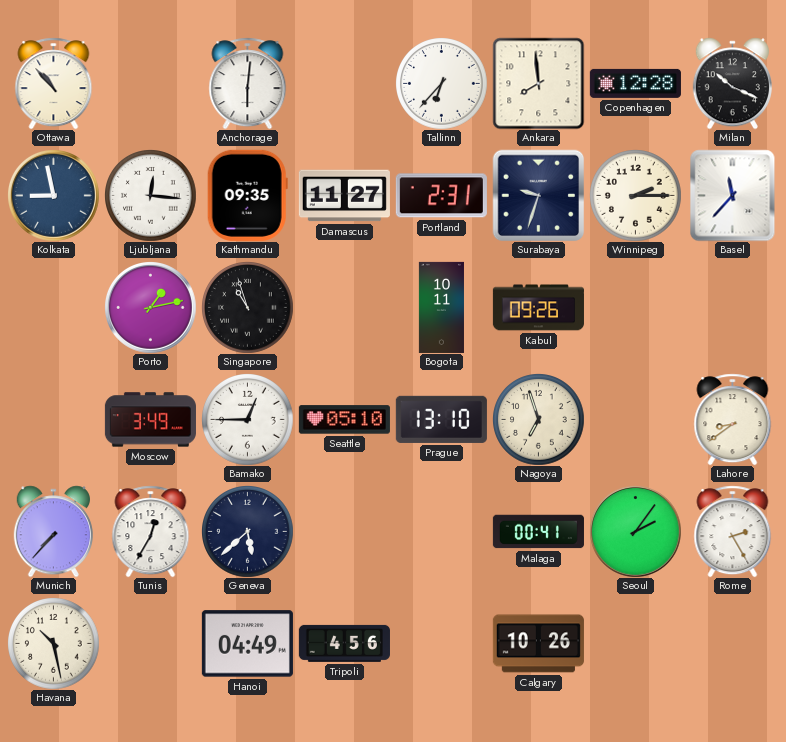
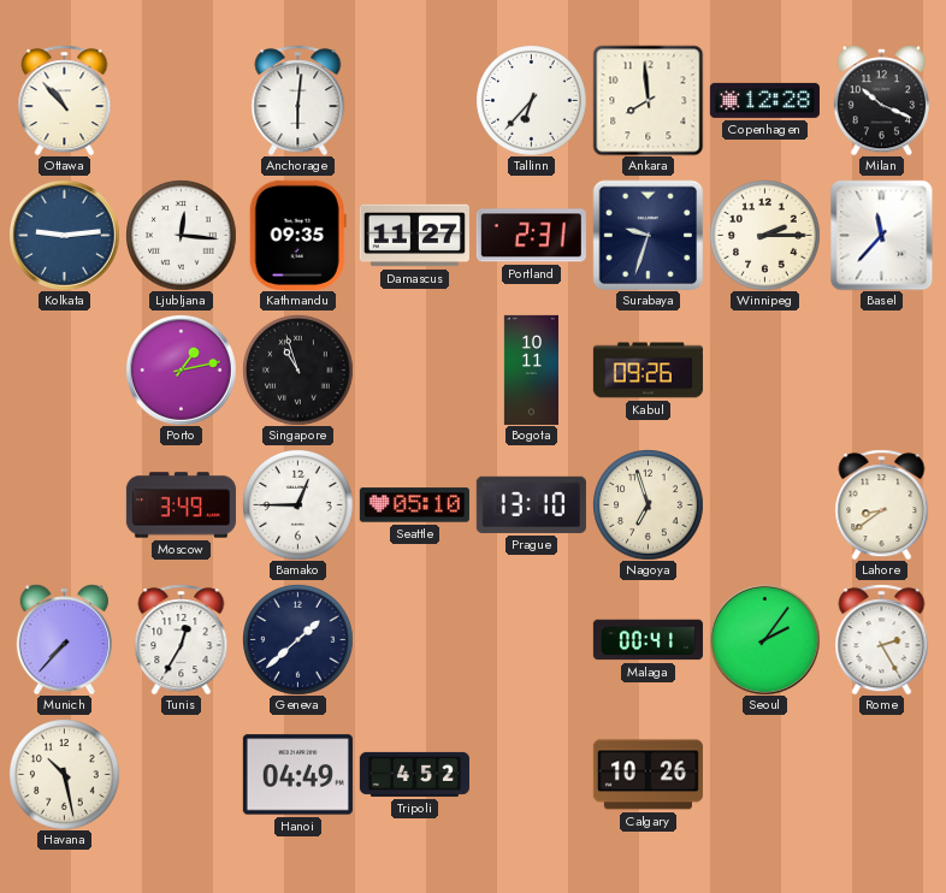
Kolkata: 8:58 -> 9:14 (65, 236)
Geneva: 5:38 -> 1:38 (297, 639)
Tripoli: 4:56 -> 4:52 (414, 774)
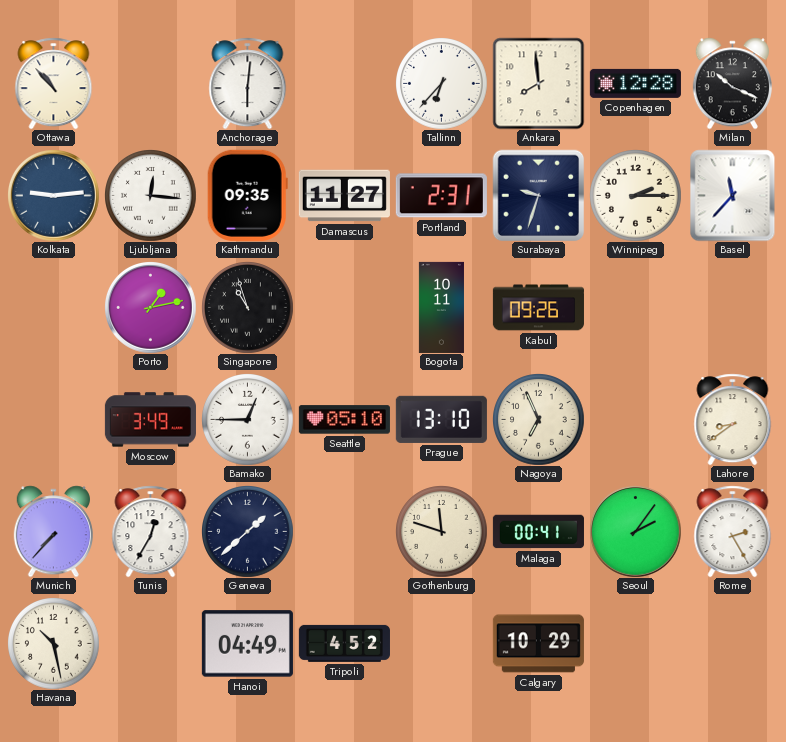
Nagoya: 6:57 -> 6:56 (538, 419)
Gothenburg: none -> 11:48 (441, 531)
Calgary: 10:26 -> 10:29 (538, 644)
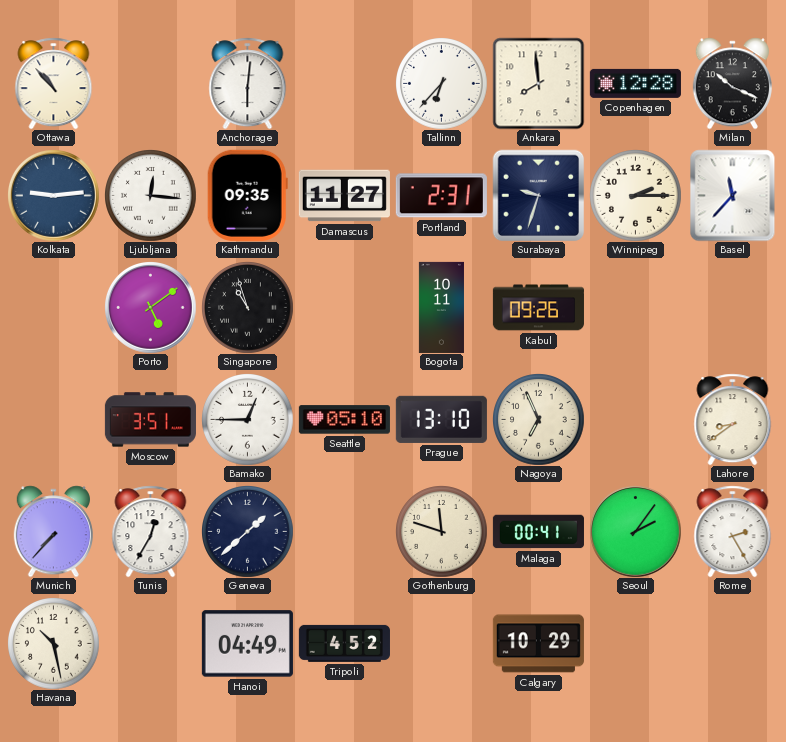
Porto: 1:13 -> 5:09 (151, 308)
Moscow: 3:49 -> 3:51 (150, 420)
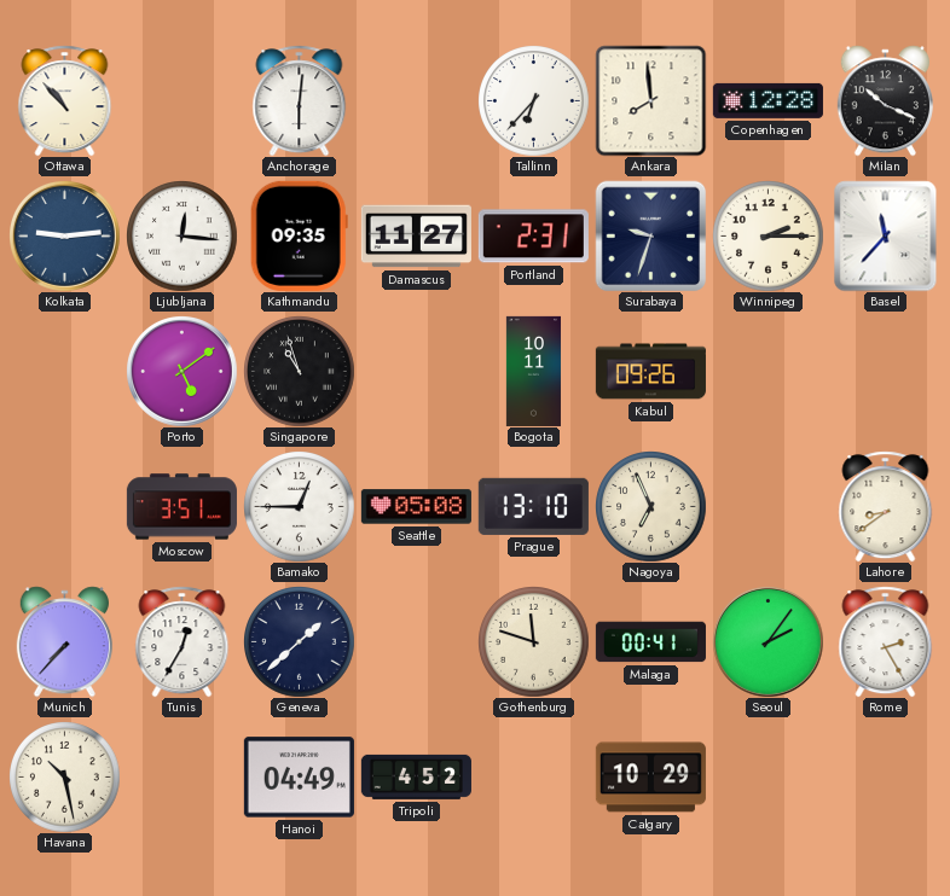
Seattle: 05:10 -> 05:08 (416, 507)
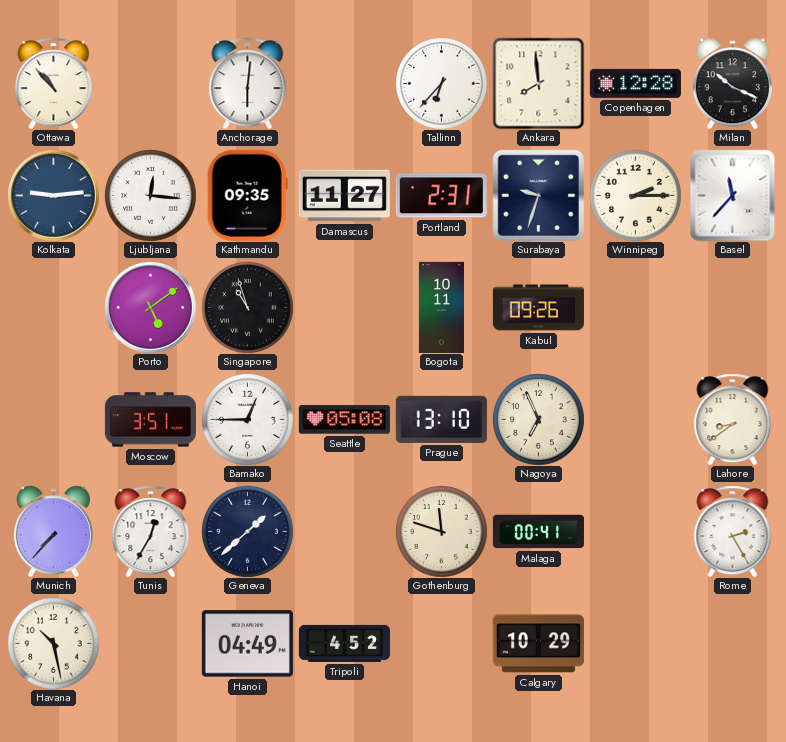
Seoul: 2:06 -> none (769, 642)
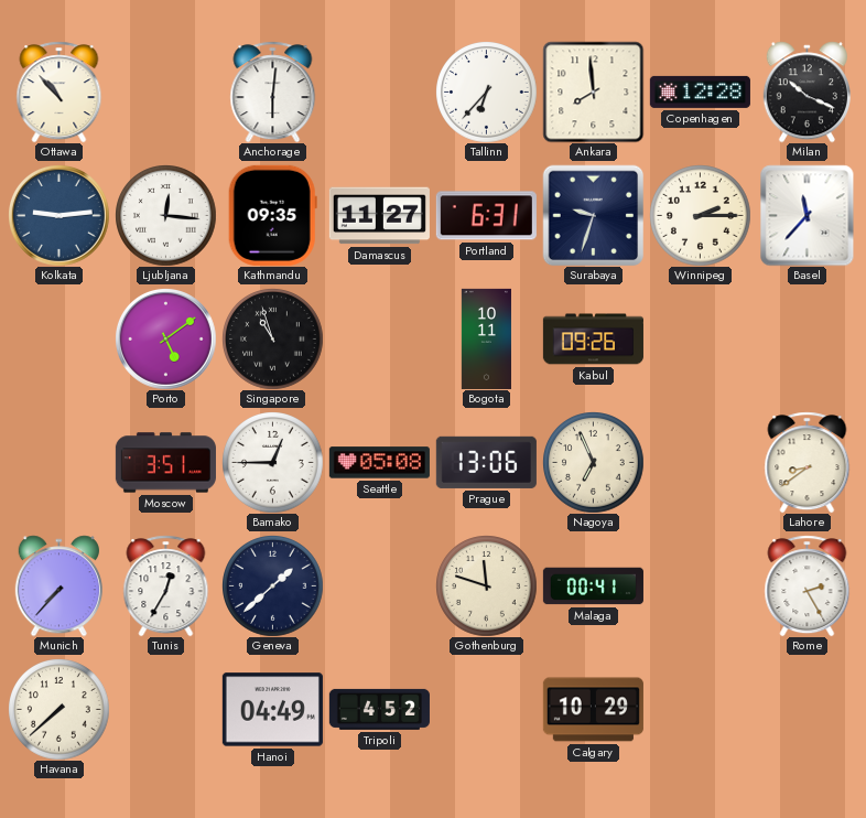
Portland: 2:31 -> 6:31 (486, 216)
Prague: 13:10 -> 13:06 (486, 462)
Havana: 10:28 -> 7:38 (58, 709)
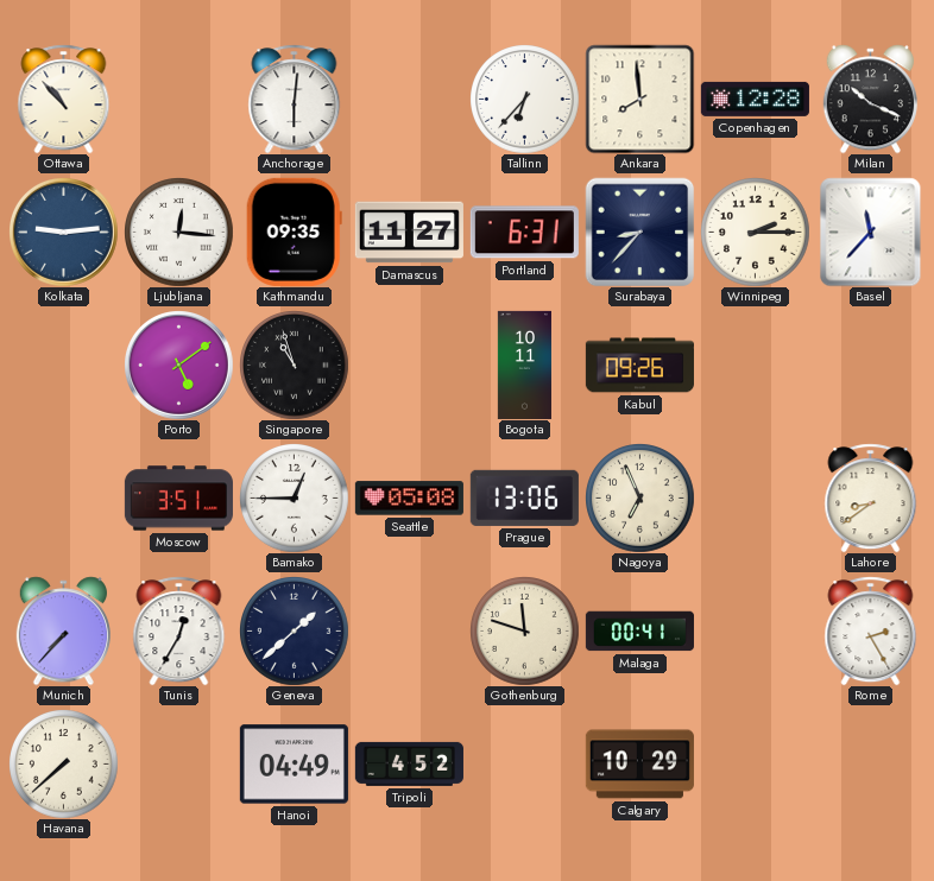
Surabaya: 9:33 -> 8:37 (639, 232)
